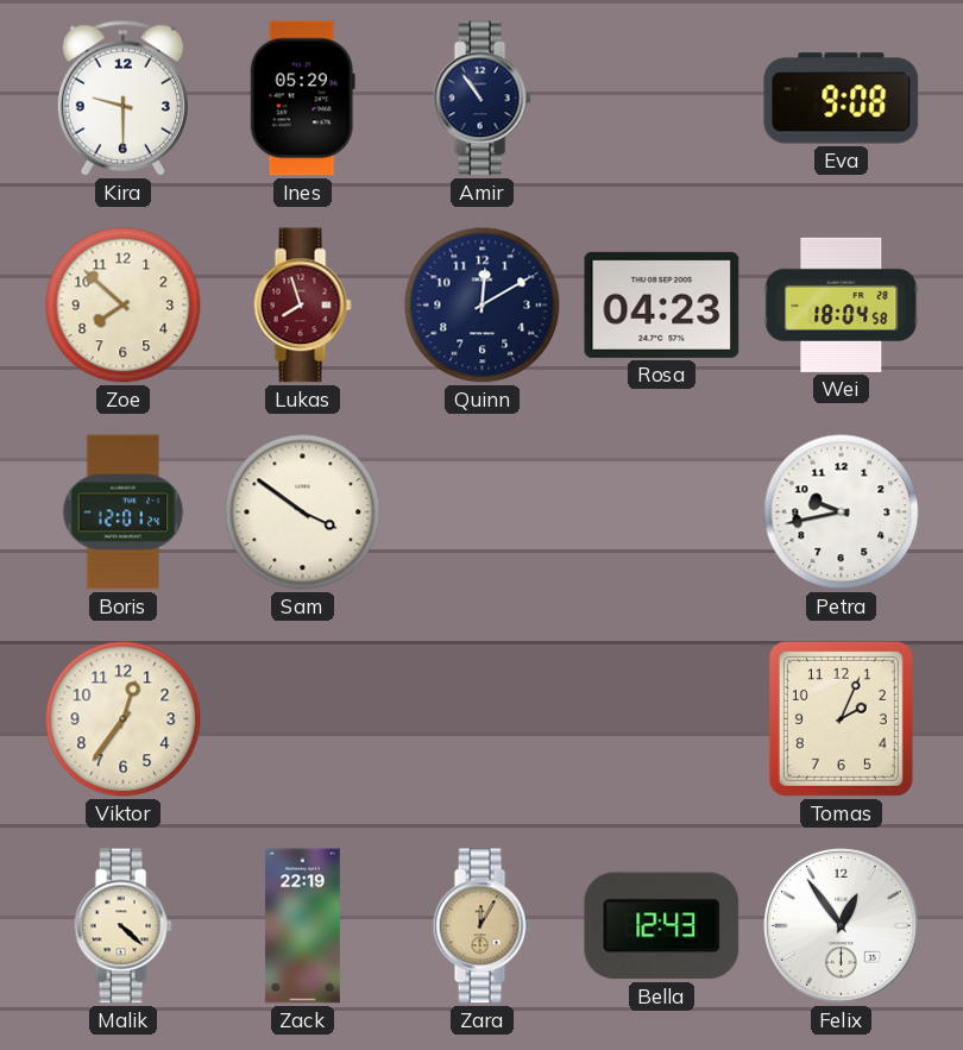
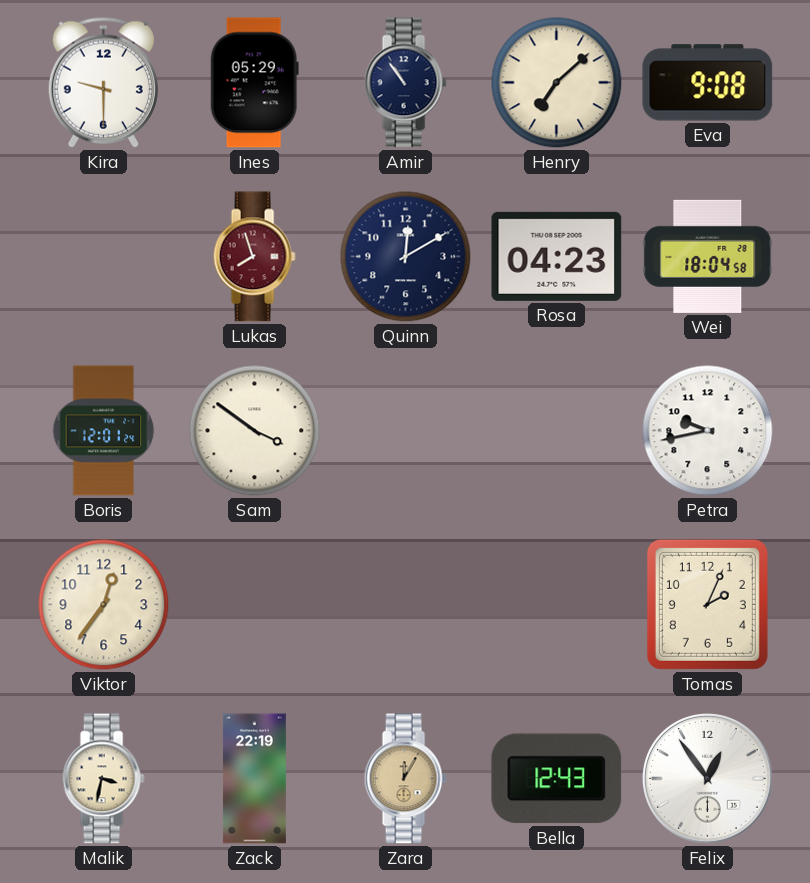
Henry: none -> 7:08 (557, 83)
Zoe: 7:52 -> none (124, 306)
Malik: 4:22 -> 3:32 (103, 779)
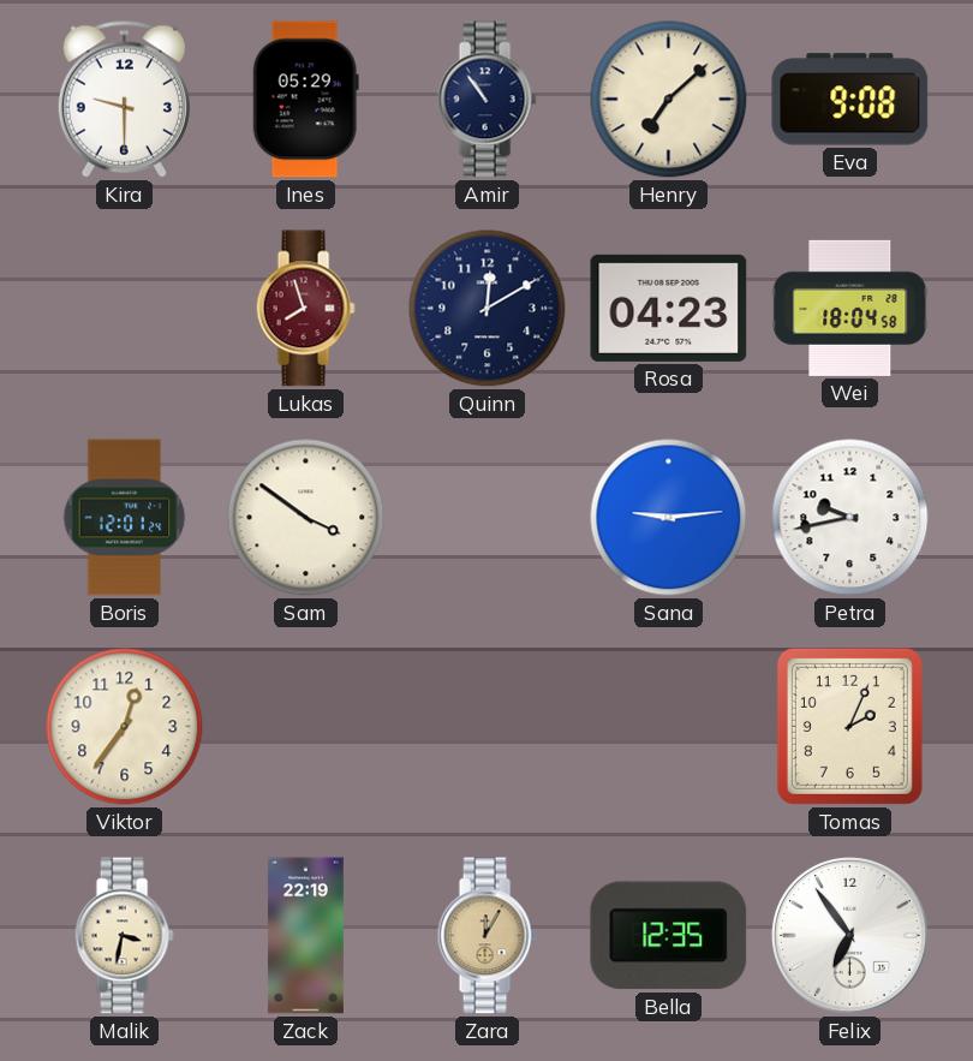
Sana: none -> 9:14 (669, 518)
Bella: 12:43 -> 12:35 (669, 936)
Felix: 12:54 -> 6:54 (850, 936)
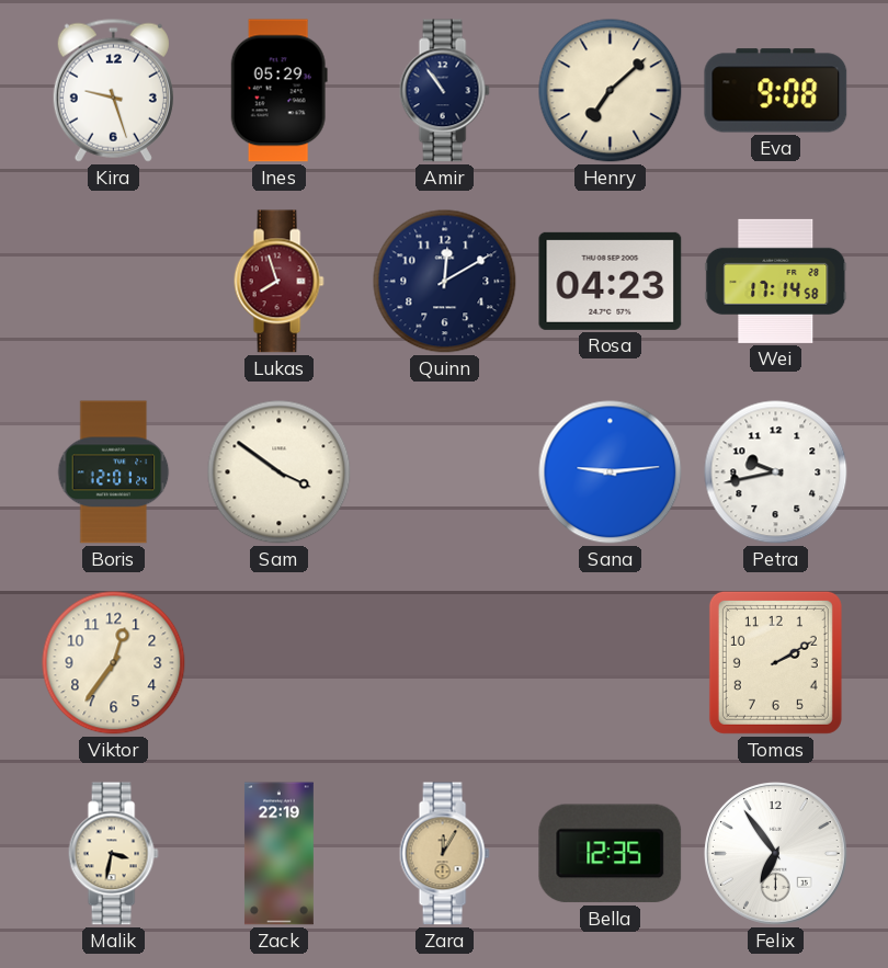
Kira: 9:30 -> 9:27 (113, 90)
Wei: 18:04 -> 17:14 (776, 281)
Tomas: 2:04 -> 2:10 (775, 662)
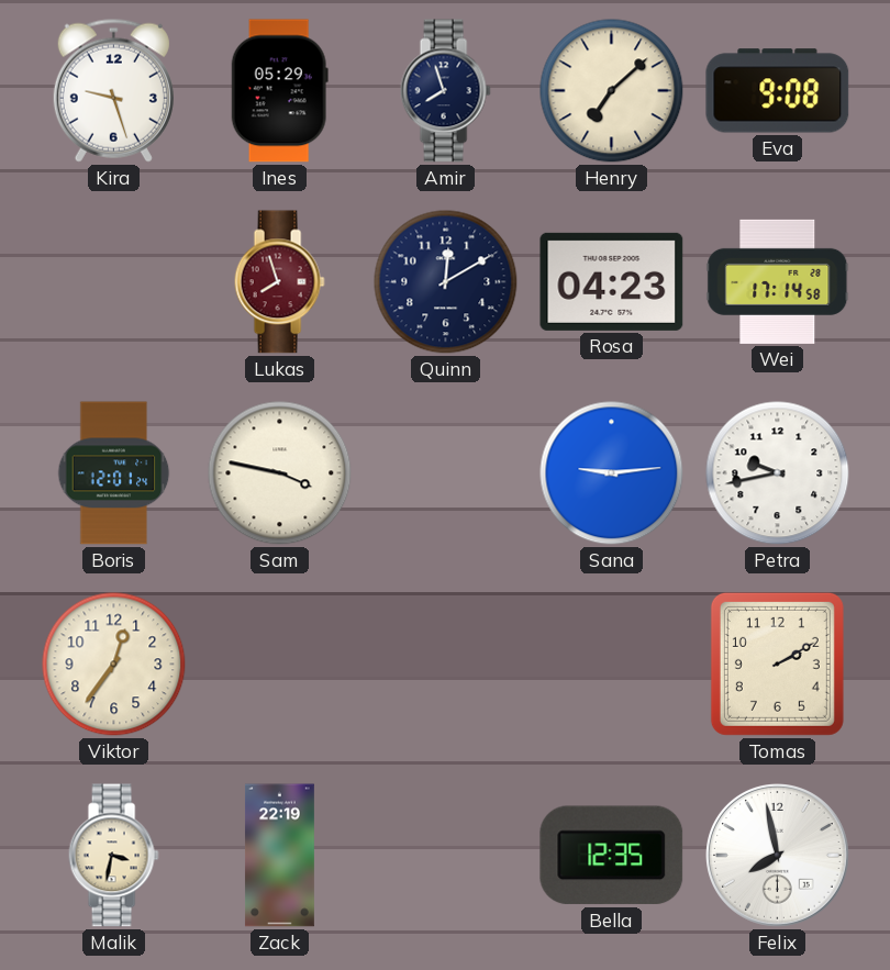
Amir: 10:54 -> 7:57 (445, 91)
Sam: 3:51 -> 3:47 (280, 473)
Zara: 12:05 -> none (444, 854)
Felix: 6:54 -> 7:58 (778, 856)
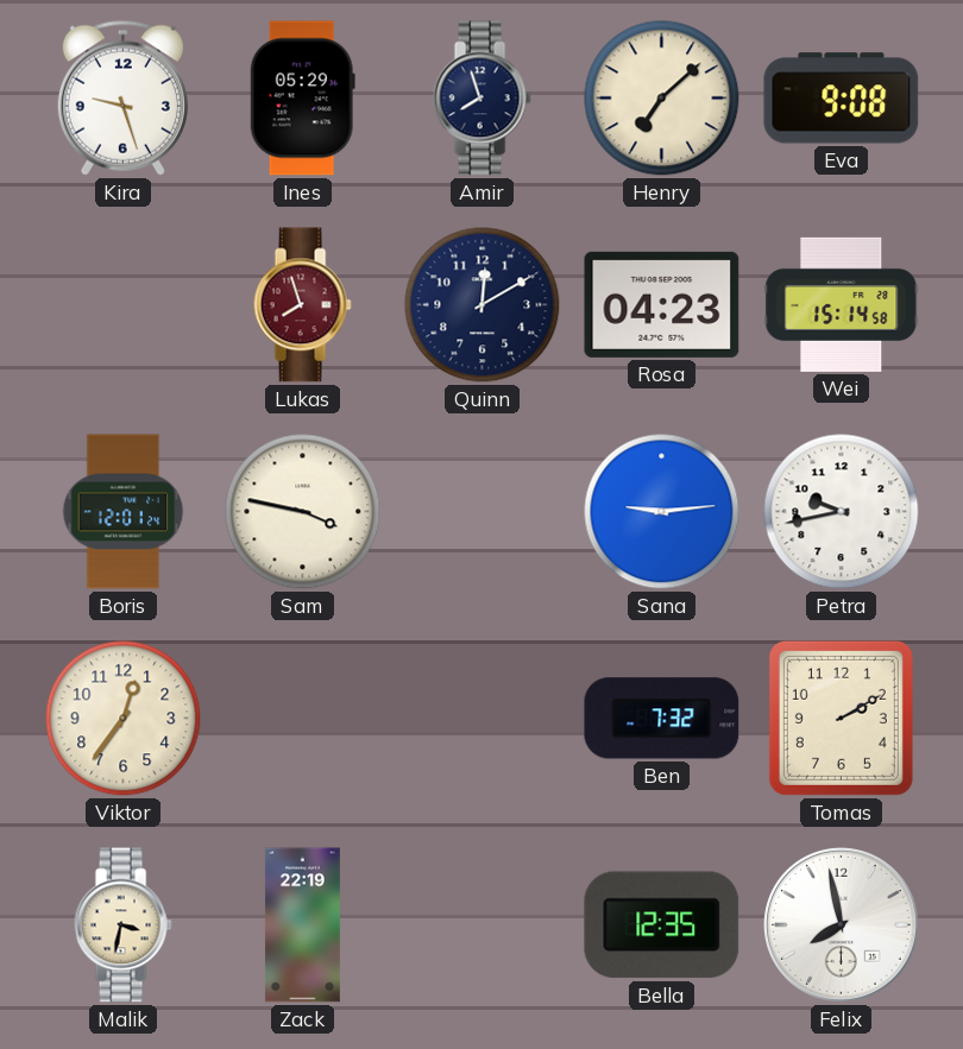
Wei: 17:14 -> 15:14 (842, 304)
Ben: none -> 7:32 (662, 719)
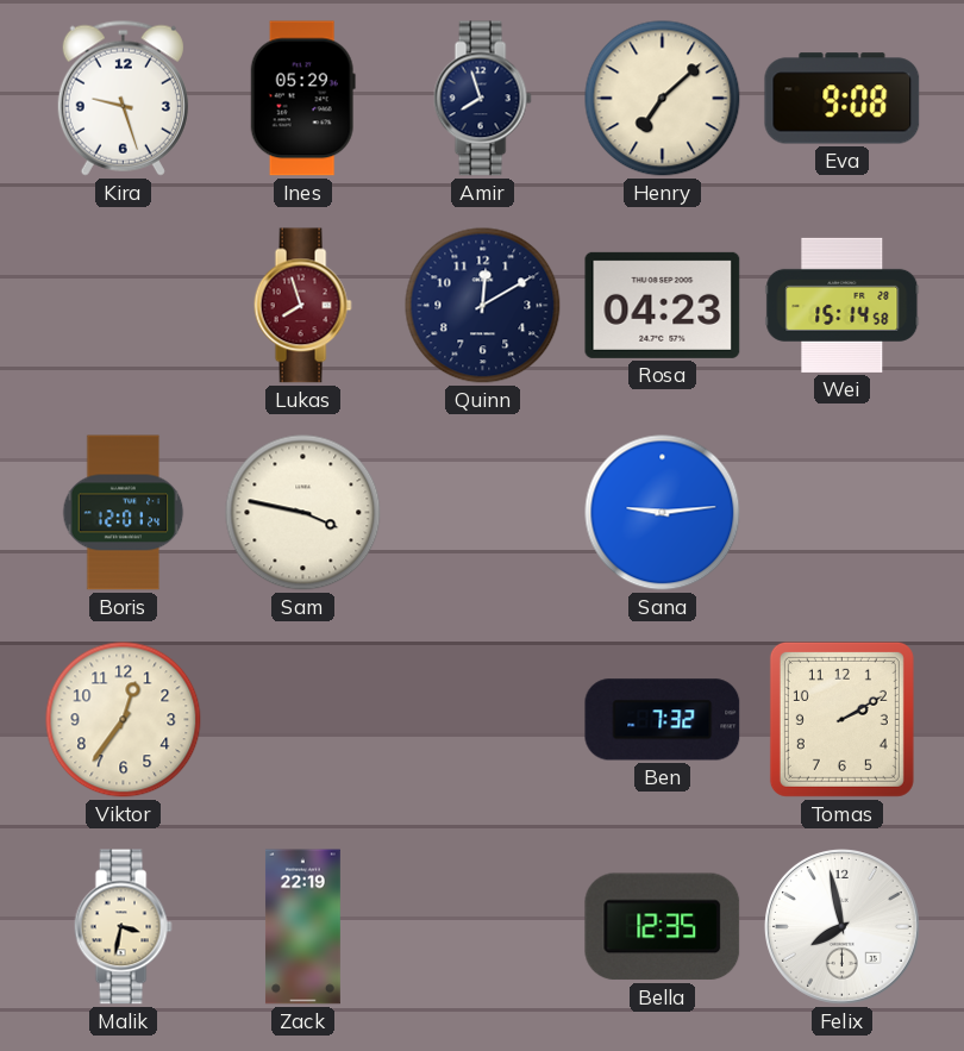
Petra: 9:43 -> none (842, 512)
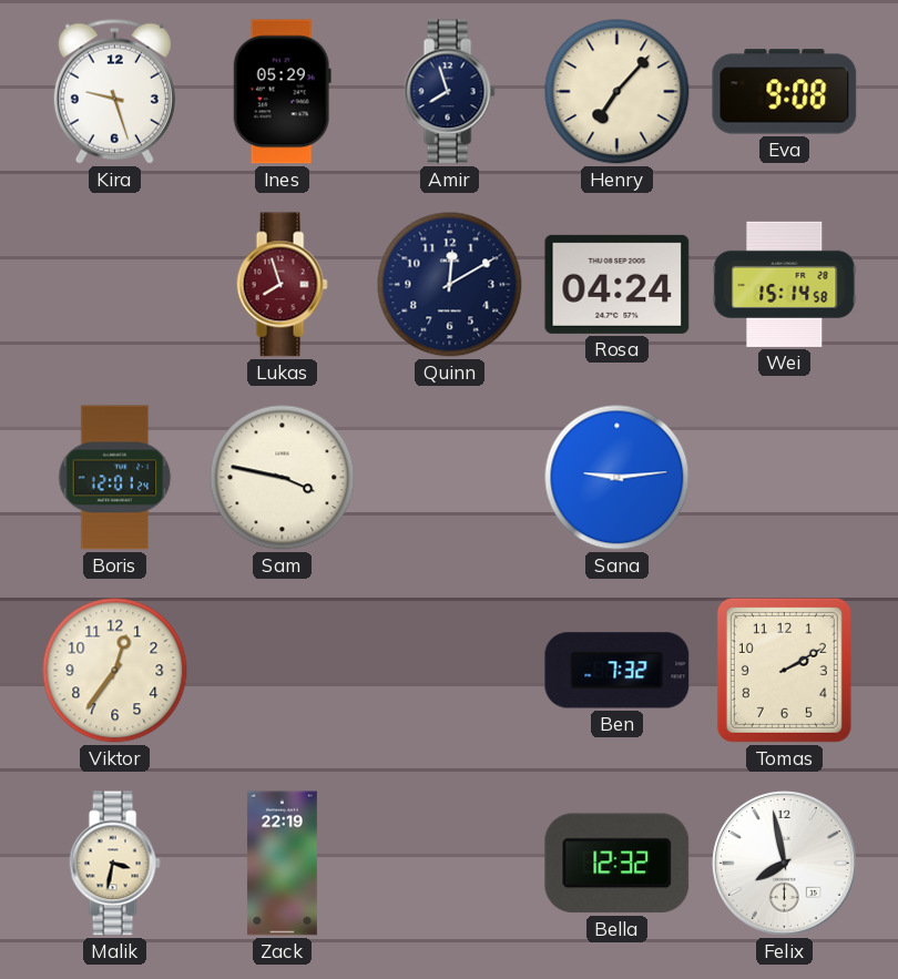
Henry: 7:08 -> 7:07 (618, 92)
Rosa: 04:23 -> 04:24 (618, 284)
Bella: 12:35 -> 12:32 (618, 864)
